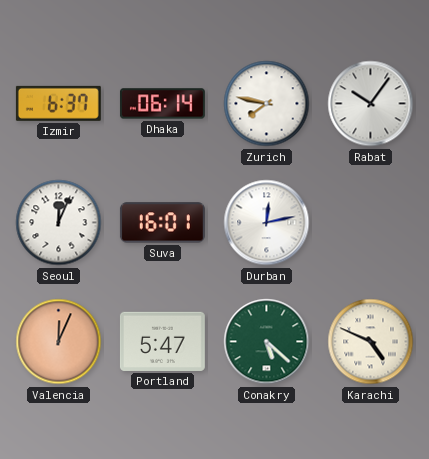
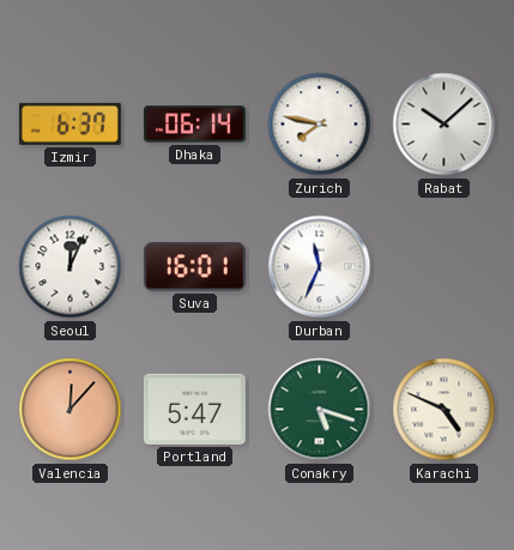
Rabat: 10:06 -> 10:08 (445, 125)
Durban: 12:13 -> 11:34 (320, 267)
Valencia: 12:04 -> 12:07 (71, 410)
Conakry: 5:22 -> 5:18 (320, 410)
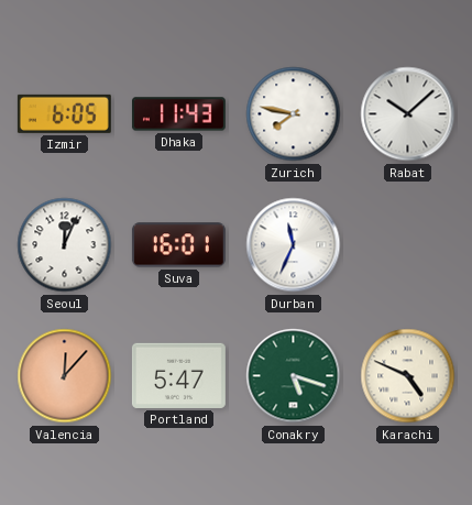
Izmir: 6:37 -> 6:05 (64, 113)
Dhaka: 06:14 -> 11:43 (178, 114)
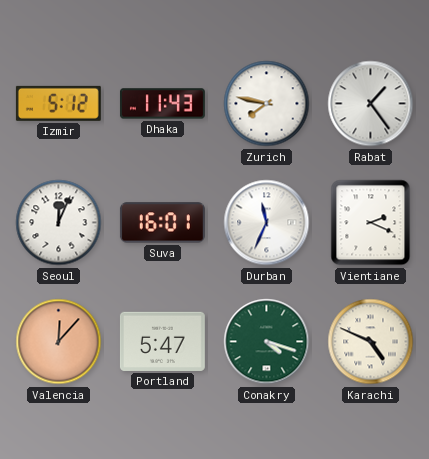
Izmir: 6:05 -> 5:12 (58, 103)
Rabat: 10:08 -> 1:24 (371, 104)
Vientiane: none -> 2:19 (371, 223)
Conakry: 5:18 -> 4:18 (267, 342)
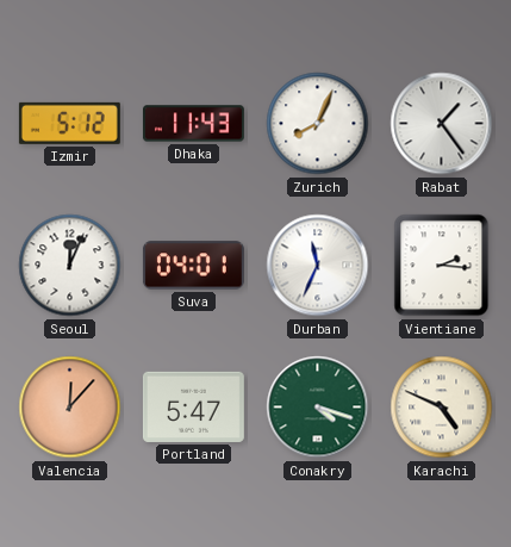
Zurich: 7:47 -> 8:04 (318, 124)
Suva: 16:01 -> 04:01 (193, 266)
Vientiane: 2:19 -> 2:16 (442, 266)
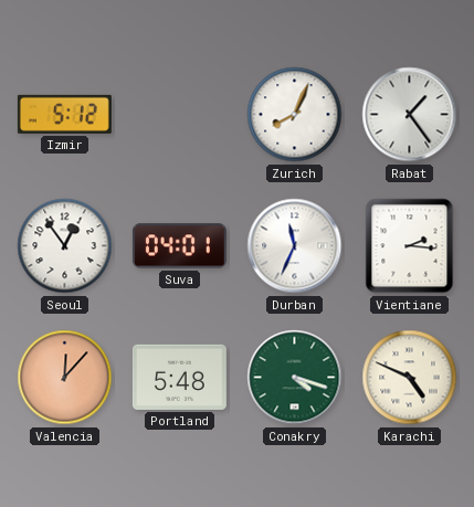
Dhaka: 11:43 -> none (193, 124)
Seoul: 12:04 -> 12:54 (65, 246)
Portland: 5:47 -> 5:48 (179, 377)
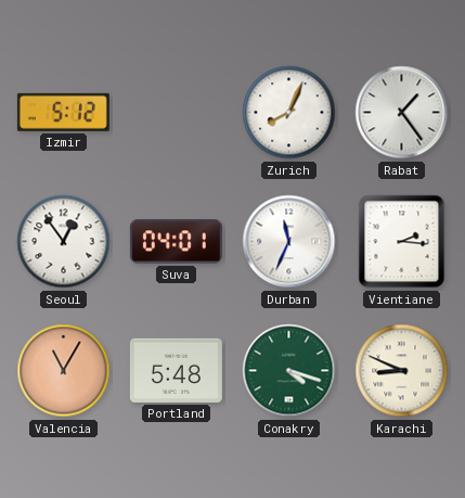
Valencia: 12:07 -> 11:05 (64, 371)
Karachi: 4:49 -> 8:49 (402, 371)
